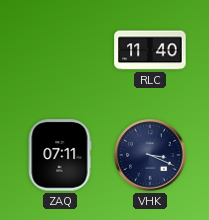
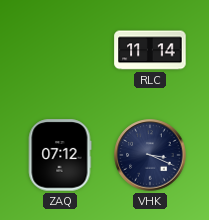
RLC: 11:40 -> 11:14 (150, 50)
ZAQ: 07:11 -> 07:12 (60, 155)
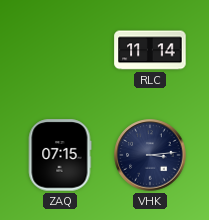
ZAQ: 07:12 -> 07:15 (60, 155)
VHK: 3:19 -> 3:14 (150, 155)
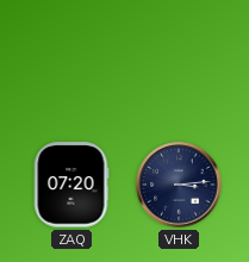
RLC: 11:14 -> none (150, 50)
ZAQ: 07:15 -> 07:20 (71, 185)
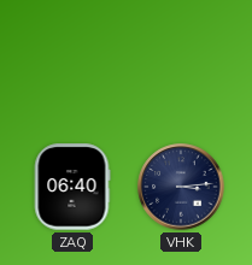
ZAQ: 07:20 -> 06:40 (72, 187)
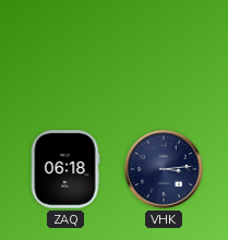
ZAQ: 06:40 -> 06:18 (65, 169)
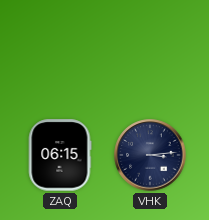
ZAQ: 06:18 -> 06:15 (60, 155)
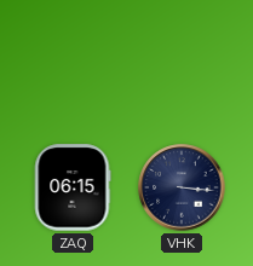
VHK: 3:14 -> 3:16 (182, 187)
